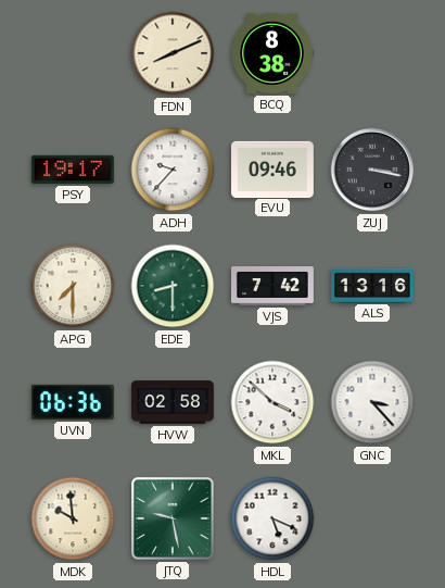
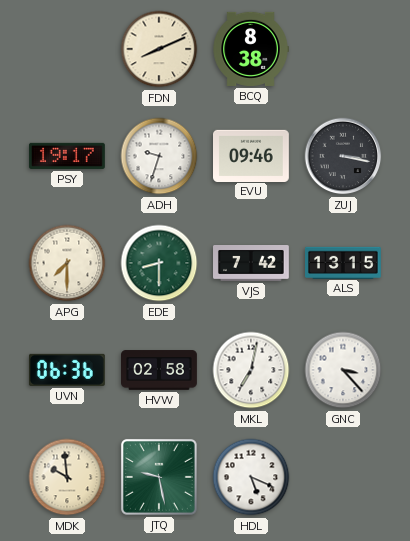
ADH: 9:37 -> 9:33 (159, 156)
ALS: 13:16 -> 13:15 (344, 262)
MKL: 3:52 -> 7:02 (251, 370)
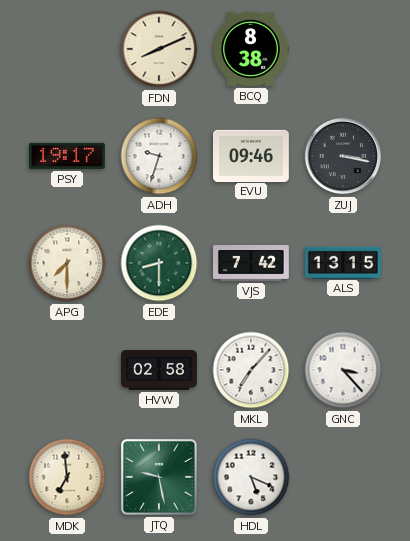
UVN: 06:36 -> none (67, 370)
MKL: 7:02 -> 7:07 (251, 370)
MDK: 9:59 -> 6:59 (67, 477)
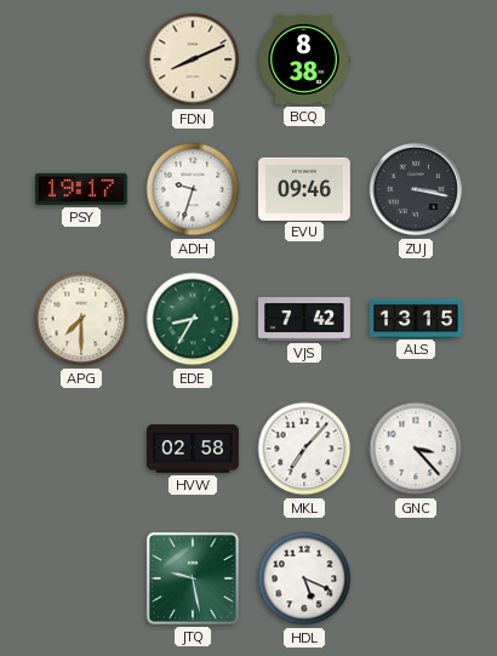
EDE: 8:30 -> 8:35 (193, 319)
MDK: 6:59 -> none (67, 477)
